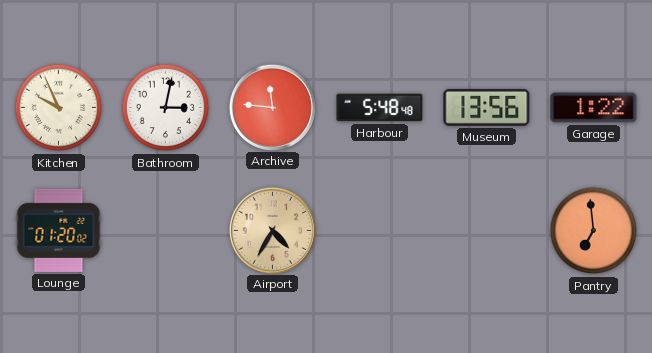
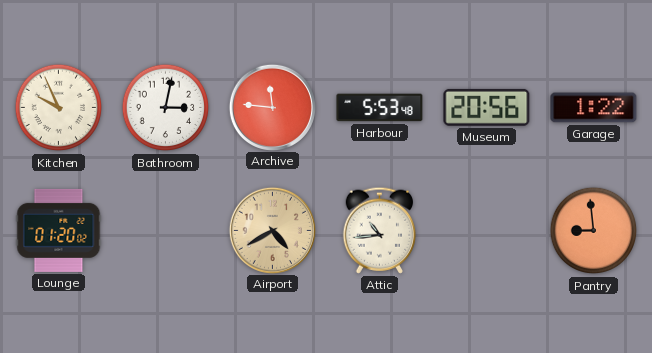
Harbour: 5:48 -> 5:53 (380, 108)
Museum: 13:56 -> 20:56 (487, 107)
Airport: 4:35 -> 4:40 (272, 230)
Attic: none -> 10:44 (380, 230)
Pantry: 6:59 -> 8:59 (594, 231)
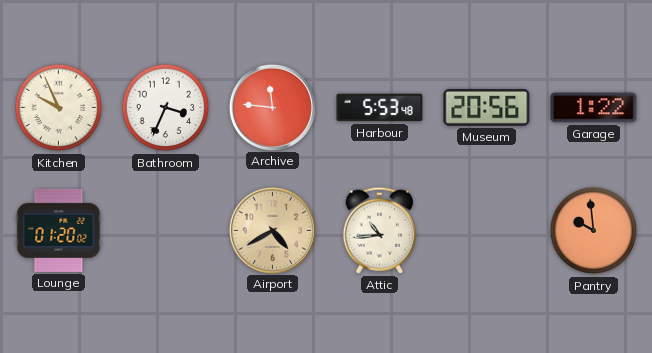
Bathroom: 3:02 -> 3:34 (166, 108)
Pantry: 8:59 -> 9:59 (594, 231)
